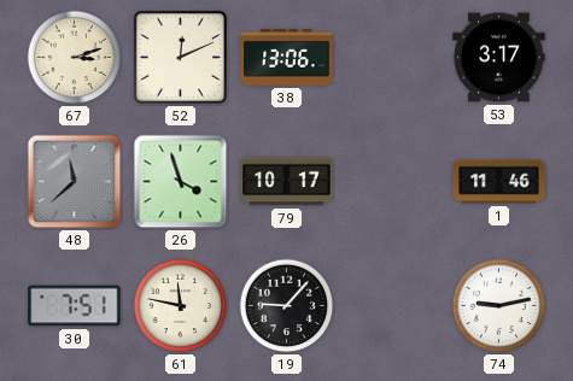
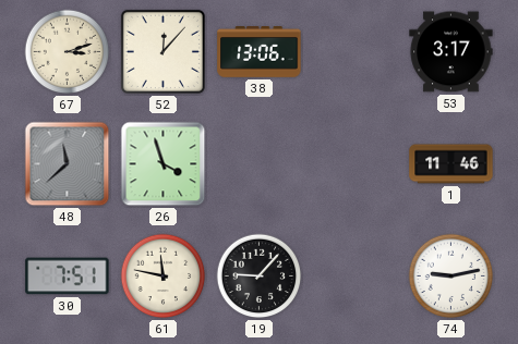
52: 12:11 -> 12:07 (162, 51)
79: 10:17 -> none (287, 182)
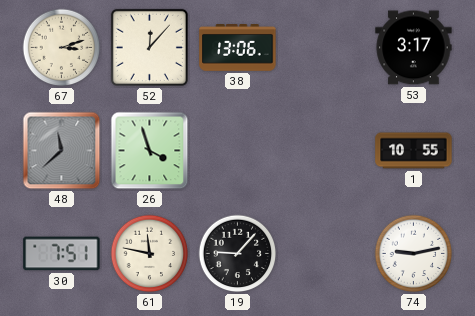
1: 11:46 -> 10:55 (414, 151)
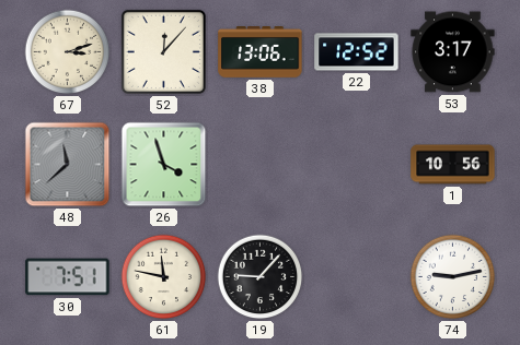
22: none -> 12:52 (357, 52)
1: 10:55 -> 10:56 (453, 165)
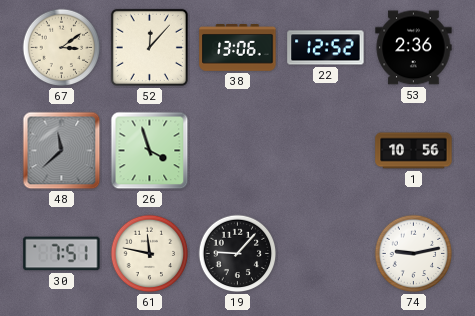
67: 3:12 -> 3:09 (62, 48)
53: 3:17 -> 2:36 (414, 48)
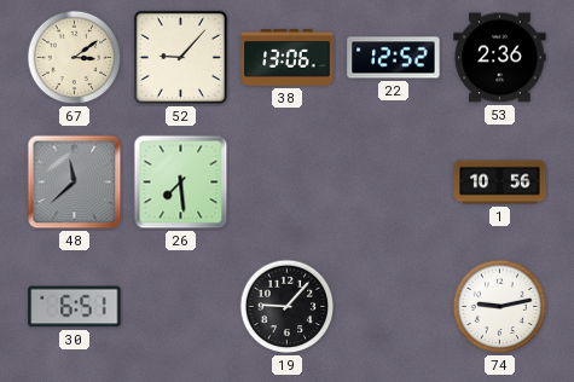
52: 12:07 -> 9:07 (180, 57)
26: 3:57 -> 7:29 (181, 183)
30: 7:51 -> 6:51 (75, 307)
61: 11:47 -> none (150, 254)
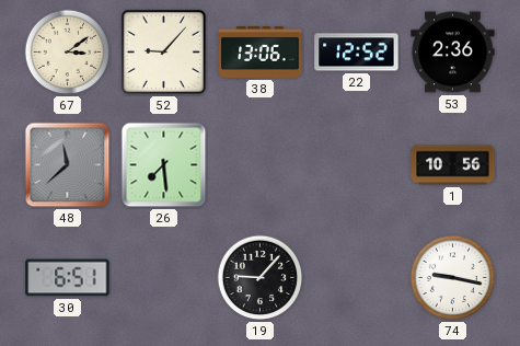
74: 9:13 -> 9:17 (453, 278)
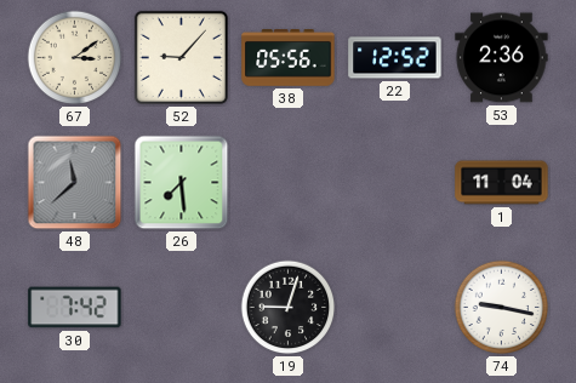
38: 13:06 -> 05:56 (289, 58)
1: 10:56 -> 11:04 (502, 183)
30: 6:51 -> 7:42 (75, 308)
19: 9:07 -> 9:03 (289, 308)
